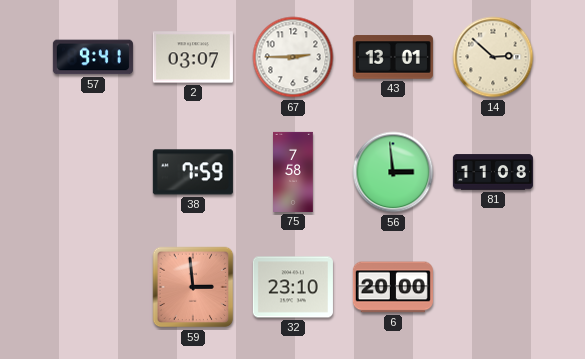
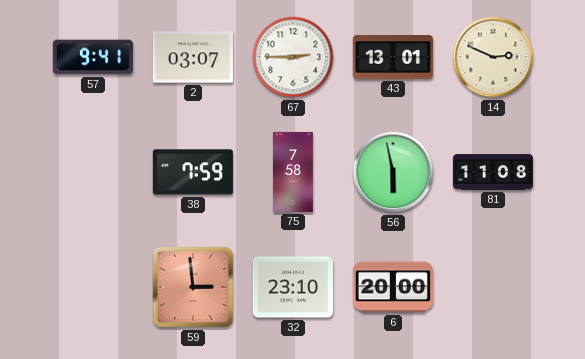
14: 2:52 -> 2:49 (493, 57)
56: 2:59 -> 5:58 (393, 172)
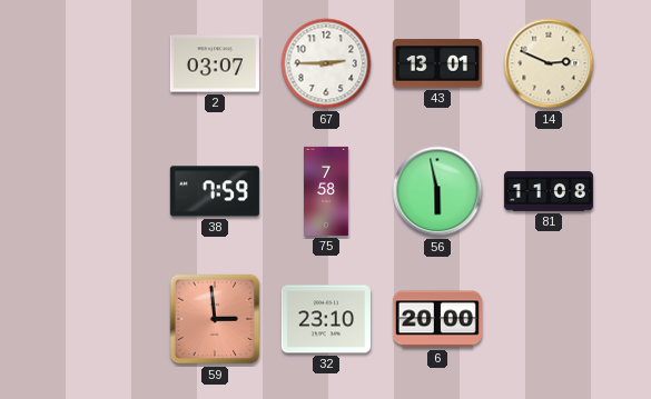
57: 9:41 -> none (93, 57)
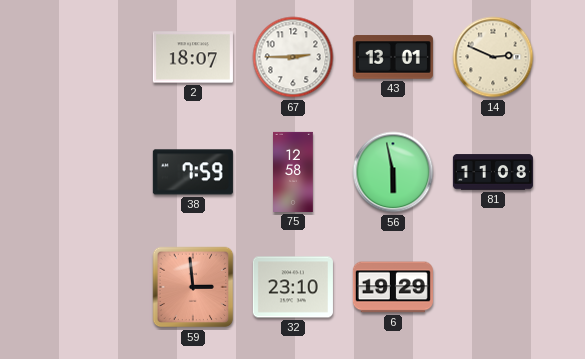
2: 03:07 -> 18:07 (193, 57)
75: 7:58 -> 12:58 (293, 172)
6: 20:00 -> 19:29 (393, 287)
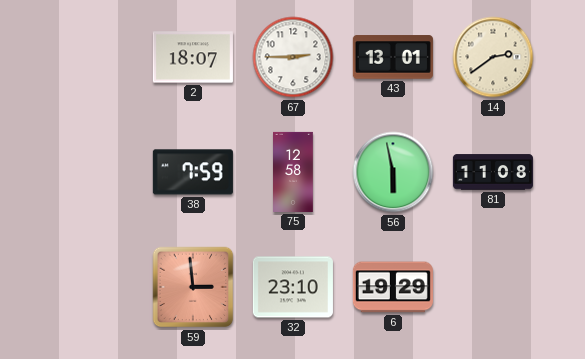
14: 2:49 -> 2:39 (493, 57)
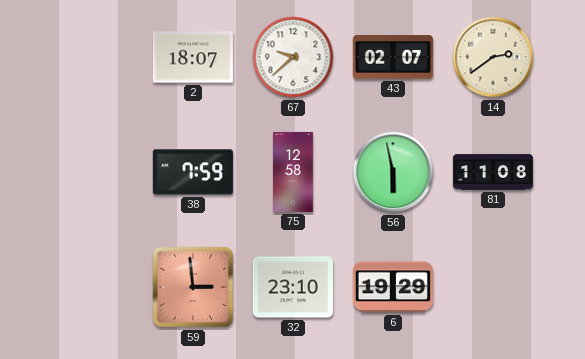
67: 2:45 -> 9:38 (293, 57)
43: 13:01 -> 02:07 (393, 57)
